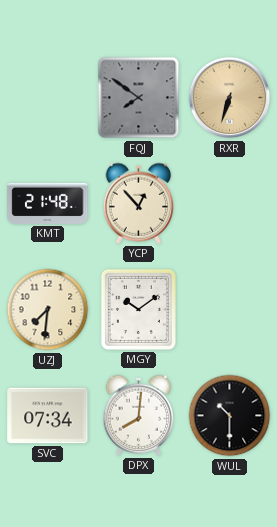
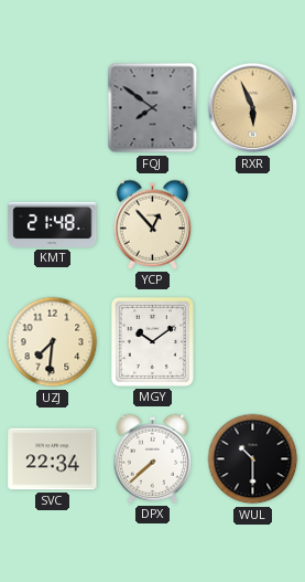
RXR: 6:33 -> 5:56 (253, 108)
SVC: 07:34 -> 22:34 (53, 459)
DPX: 8:01 -> 7:38 (153, 458)
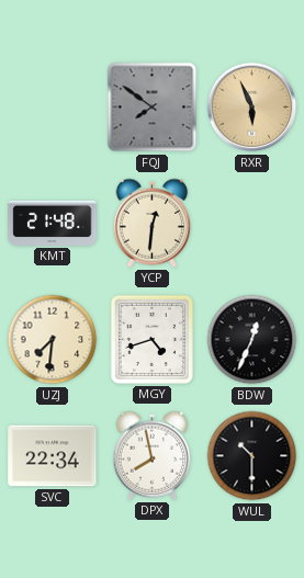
YCP: 12:53 -> 12:31 (153, 223)
MGY: 10:09 -> 4:42 (151, 339)
BDW: none -> 12:34 (252, 340)
DPX: 7:38 -> 7:58 (153, 455)
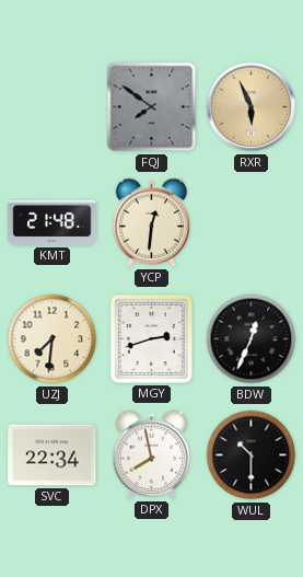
MGY: 4:42 -> 2:42 (151, 338)
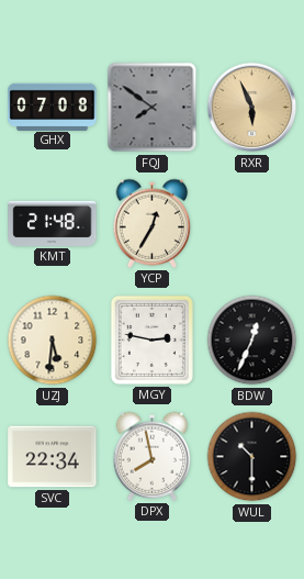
GHX: none -> 07:08 (53, 107)
YCP: 12:31 -> 12:35 (153, 223)
UZJ: 7:31 -> 5:31 (53, 341)
MGY: 2:42 -> 2:47 (151, 339)
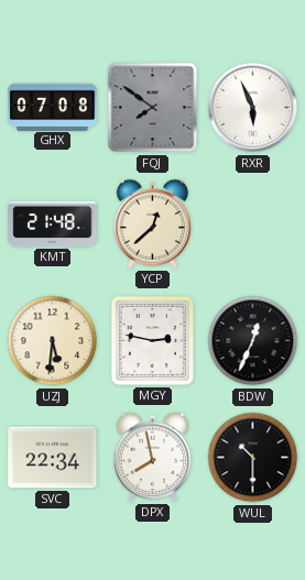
RXR dial: champagne -> white (253, 108)
YCP: 12:35 -> 12:38 (153, 223)
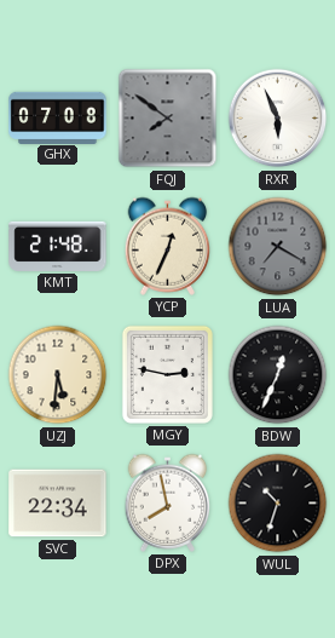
YCP: 12:38 -> 12:34 (168, 246)
LUA: none -> 7:20 (278, 247)
WUL: 10:30 -> 10:33 (278, 504)
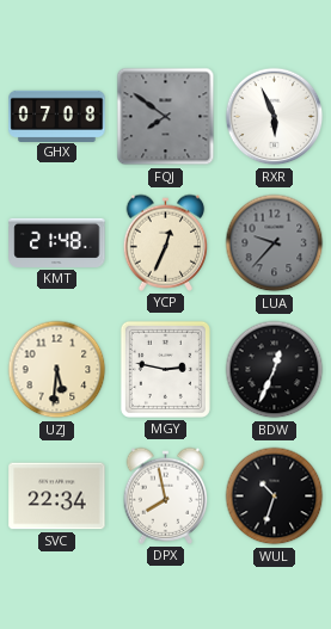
LUA: 7:20 -> 9:37 (275, 243)
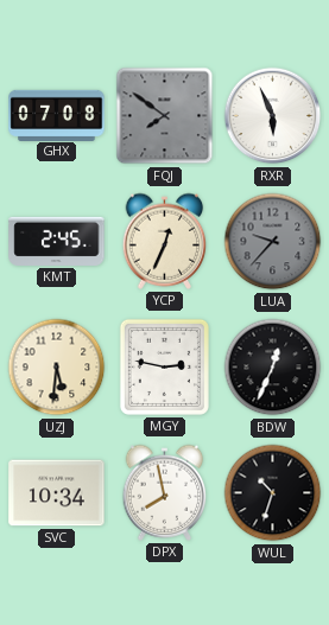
KMT: 21:48 -> 2:45 (57, 241)
SVC: 22:34 -> 10:34 (57, 493)
